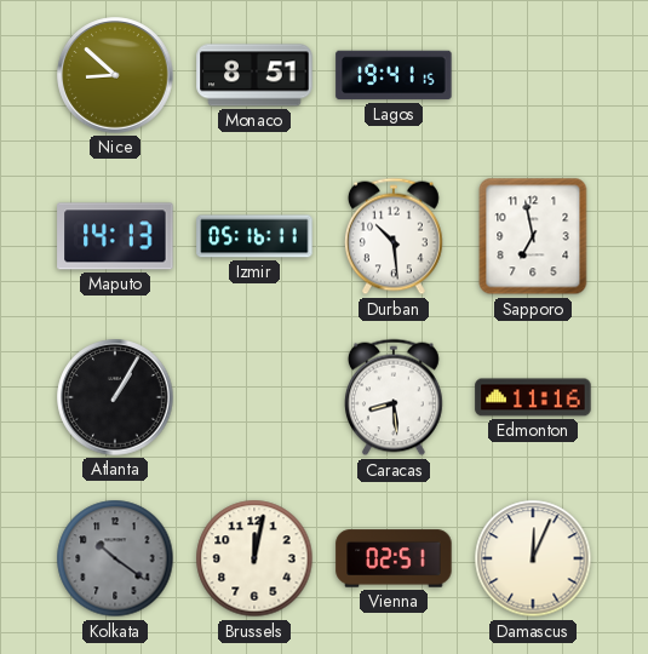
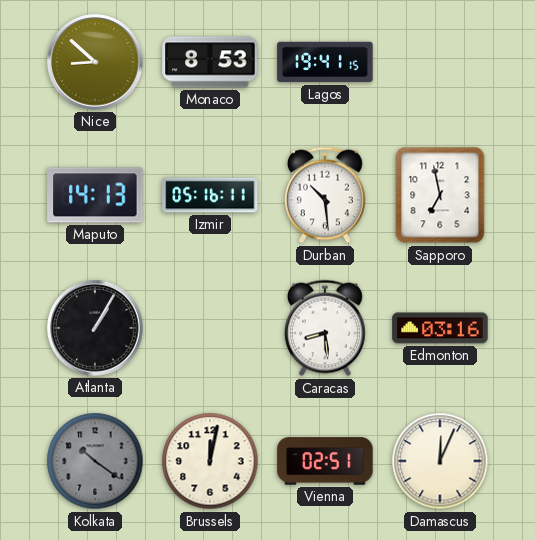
Monaco: 8:51 -> 8:53 (210, 62)
Edmonton: 11:16 -> 03:16 (440, 328)
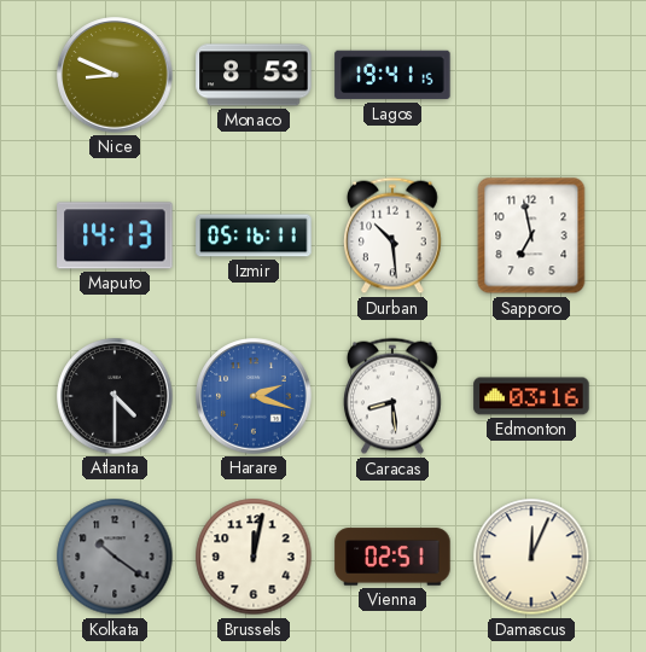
Nice: 8:52 -> 8:49 (115, 75)
Atlanta: 1:05 -> 4:30 (115, 396)
Harare: none -> 2:18 (254, 396)
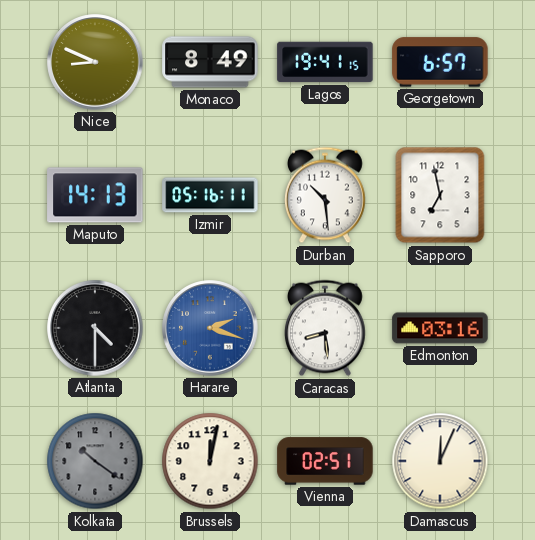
Monaco: 8:53 -> 8:49 (210, 62)
Georgetown: none -> 6:57 (440, 62)
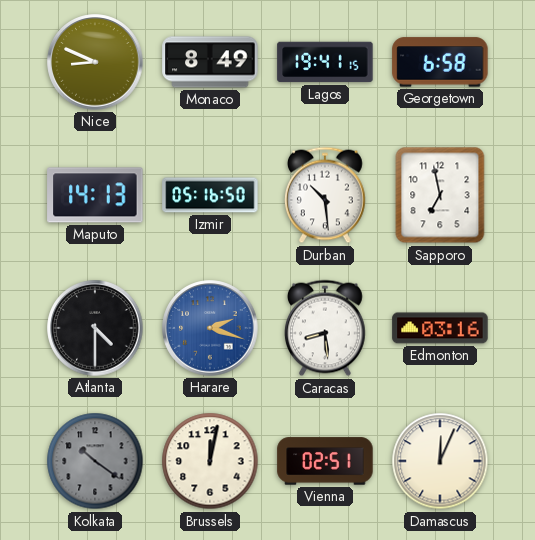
Georgetown: 6:57 -> 6:58 (440, 62)
Izmir: 05:16:11 -> 05:16:50 (210, 195)
